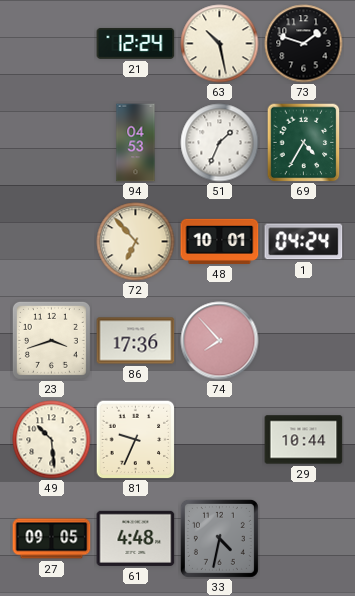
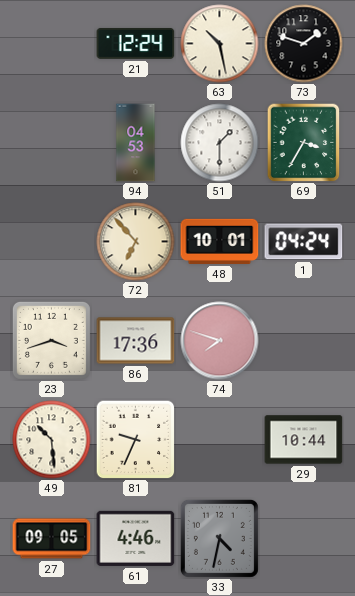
51: 1:34 -> 1:30 (220, 143)
69: 4:35 -> 3:35 (304, 142)
74: 7:53 -> 7:48 (220, 341)
61: 4:48 -> 4:46 (136, 538)
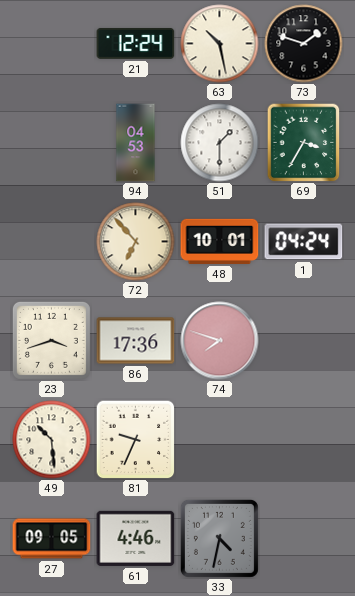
29: 10:44 -> none (304, 440)
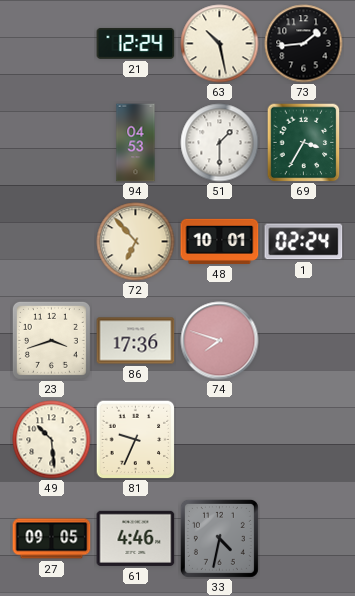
73: 1:48 -> 1:44 (304, 44)
1: 04:24 -> 02:24 (304, 242)
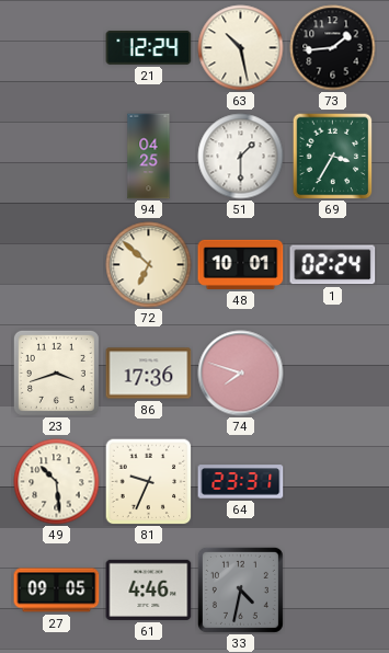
94: 04:53 -> 04:25 (149, 157)
72: 6:53 -> 6:52 (149, 265)
64: none -> 23:31 (241, 482)
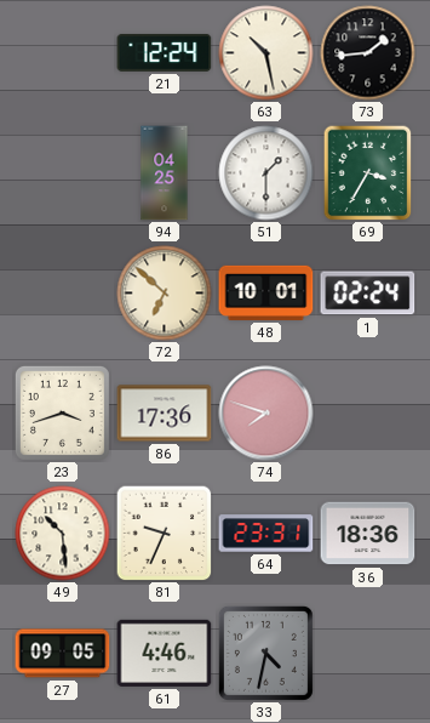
36: none -> 18:36 (368, 534)
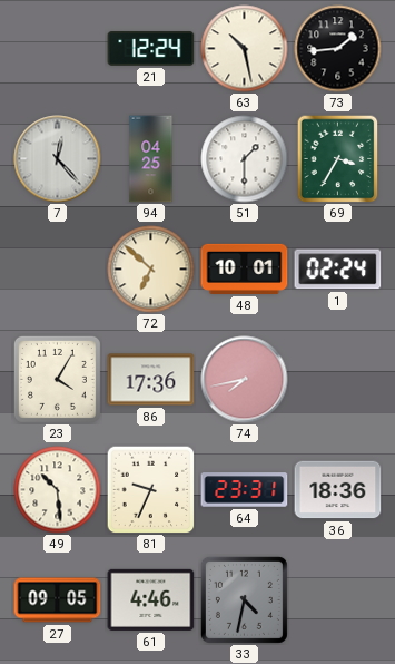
7: none -> 12:23 (58, 159)
23: 3:42 -> 4:05 (57, 379)
74: 7:48 -> 7:43 (245, 380)
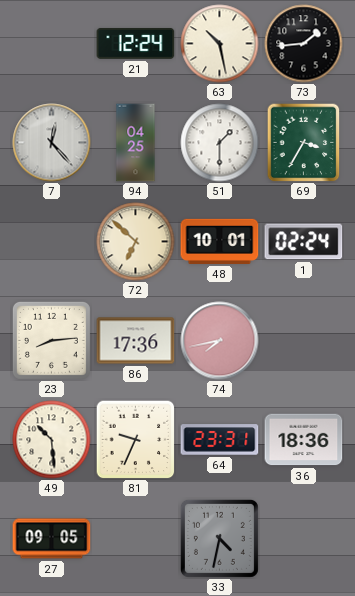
23: 4:05 -> 8:14 (51, 340)
61: 4:46 -> none (151, 599)
